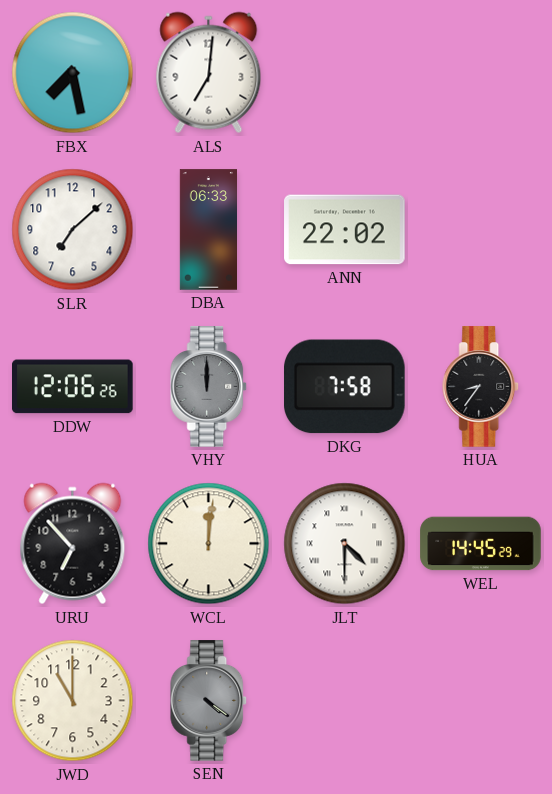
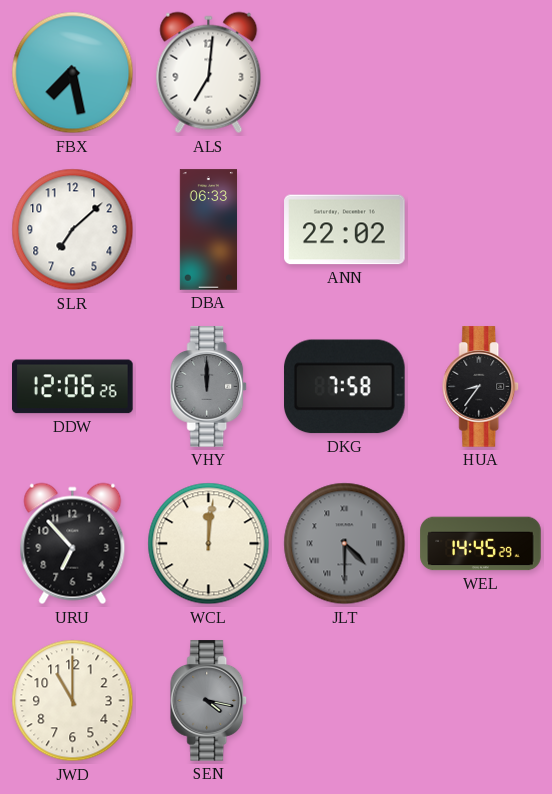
JLT dial: white -> grey (345, 544)
SEN: 4:21 -> 4:17 (209, 701)
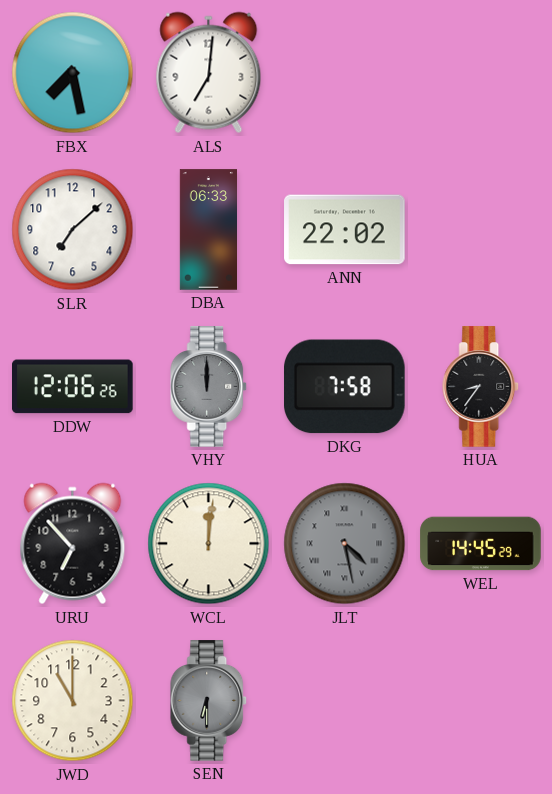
JLT: 4:30 -> 4:28 (345, 544)
SEN: 4:17 -> 6:30 (209, 701)
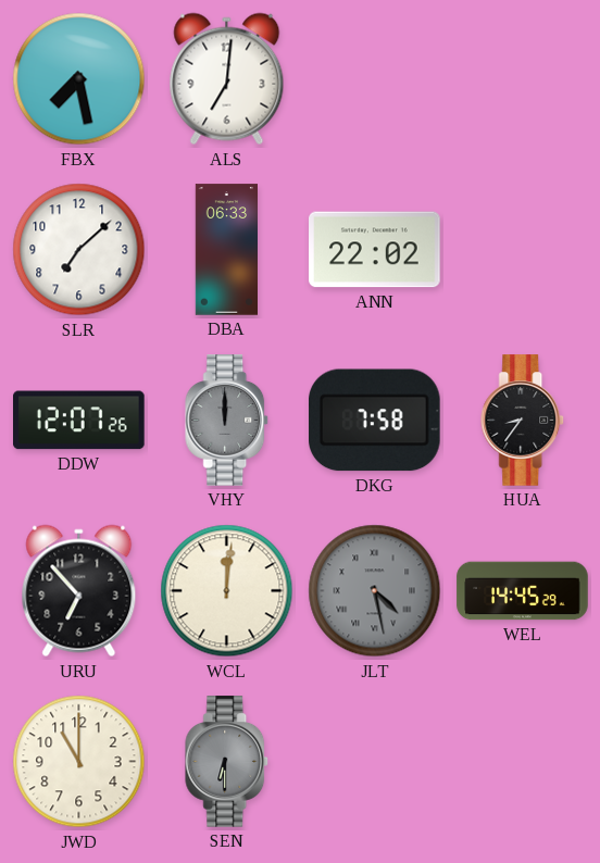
DDW: 12:06 -> 12:07 (79, 421)
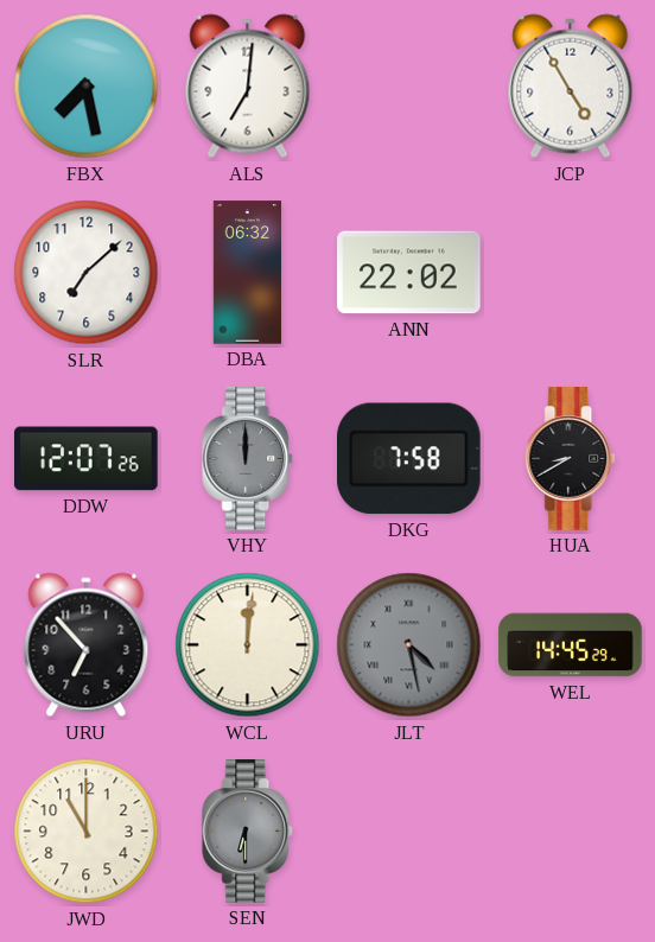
JCP: none -> 4:55 (571, 87)
DBA: 06:33 -> 06:32 (247, 273)
HUA: 8:36 -> 8:40 (571, 459)
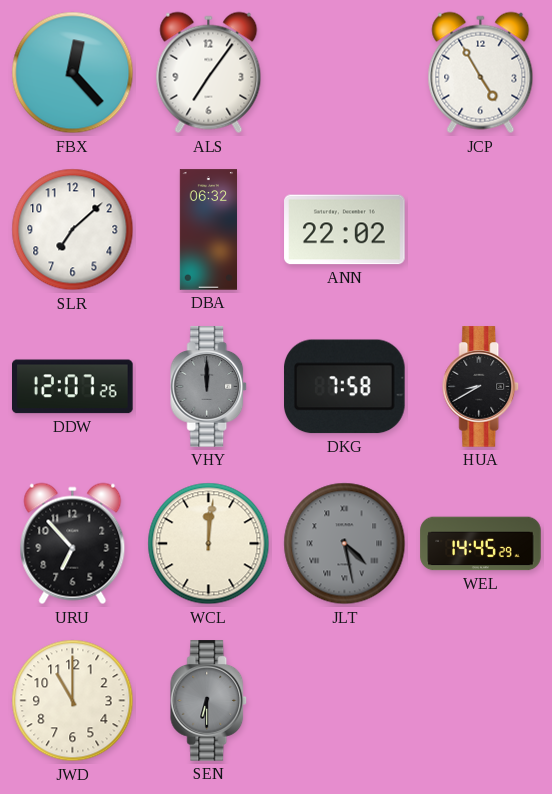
FBX: 7:28 -> 12:23 (73, 73)
ALS: 7:01 -> 7:06 (209, 73)
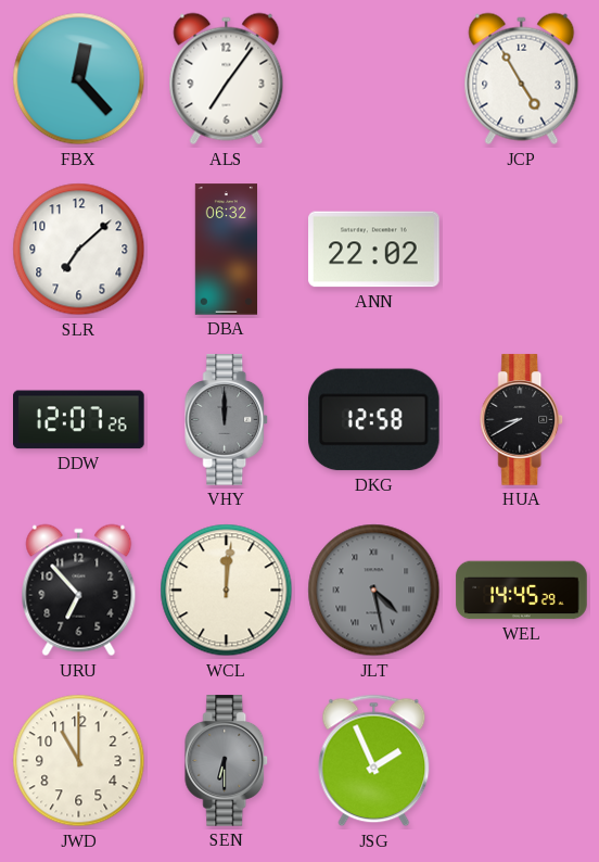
DKG: 7:58 -> 12:58 (374, 420)
JSG: none -> 1:56 (374, 761)
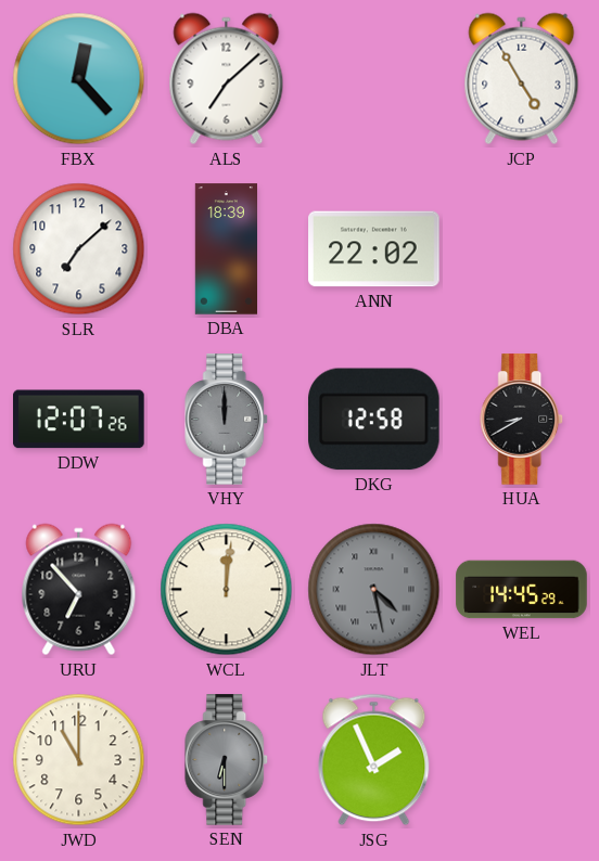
ALS: 7:06 -> 7:08 (227, 79)
DBA: 06:32 -> 18:39 (226, 249)
